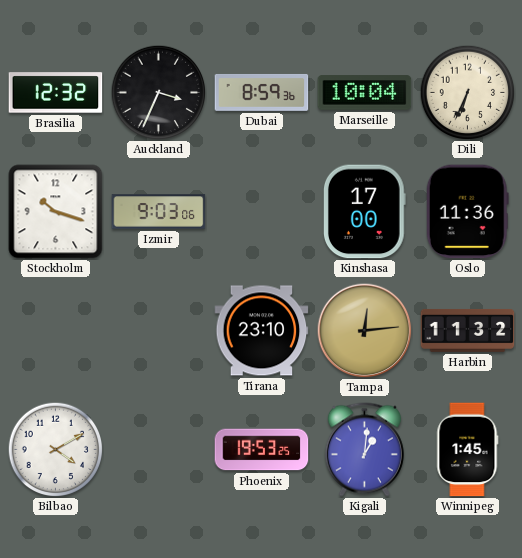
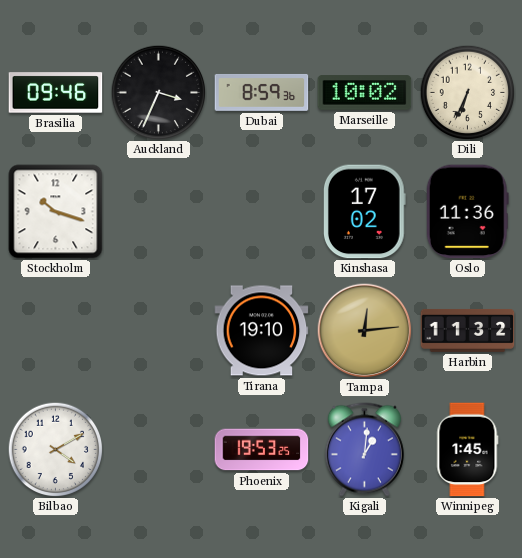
Brasilia: 12:32 -> 09:46 (56, 93)
Marseille: 10:04 -> 10:02 (365, 93)
Izmir: 9:03 -> none (159, 212)
Kinshasa: 17:00 -> 17:02 (364, 212)
Tirana: 23:10 -> 19:10 (262, 331)
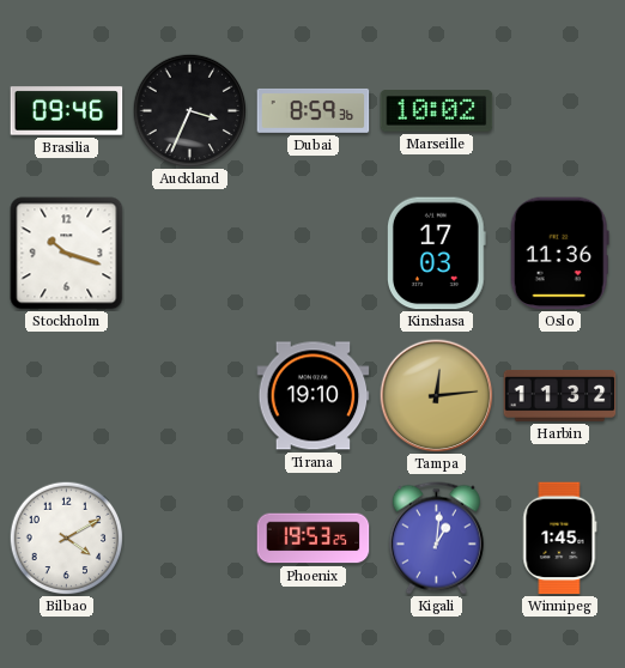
Dili: 6:34 -> none (467, 92)
Kinshasa: 17:02 -> 17:03 (436, 254)
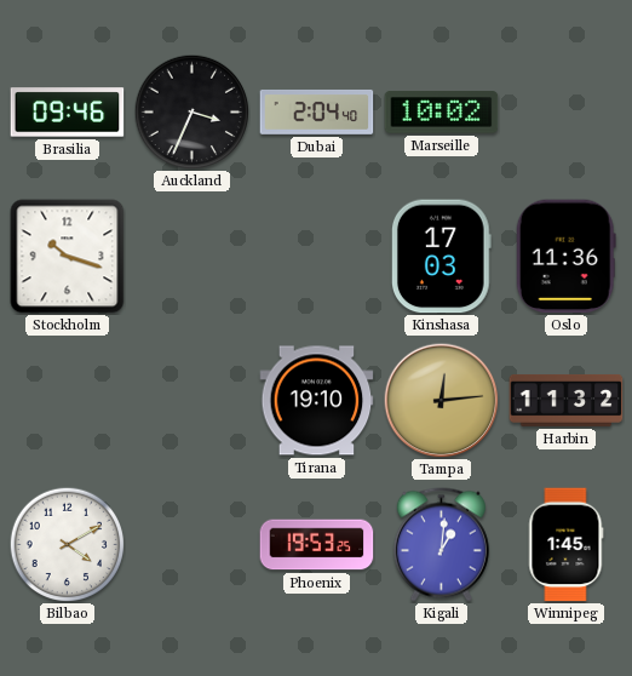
Dubai: 8:59 -> 2:04 (317, 111)
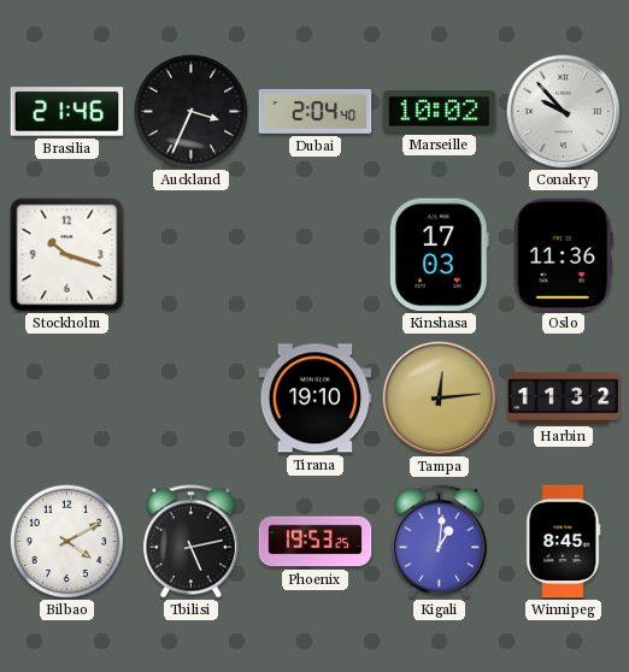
Brasilia: 09:46 -> 21:46 (67, 112)
Conakry: none -> 9:53 (563, 111)
Tbilisi: none -> 5:13 (190, 542)
Winnipeg: 1:45 -> 8:45 (564, 542)
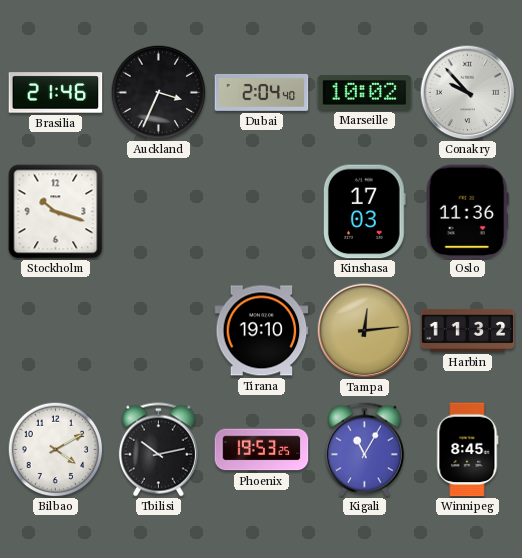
Tbilisi: 5:13 -> 10:13 (158, 450)
Kigali: 1:01 -> 11:05 (364, 450)
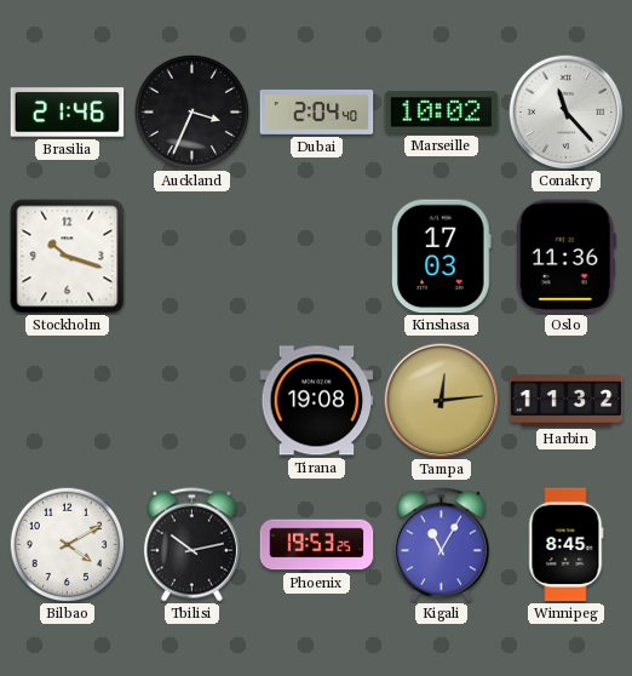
Conakry: 9:53 -> 11:23 (565, 111)
Tirana: 19:10 -> 19:08 (317, 401)
